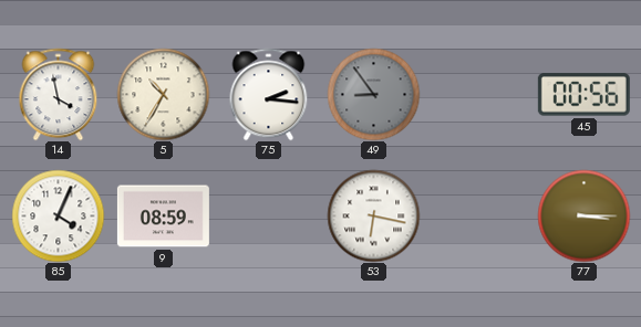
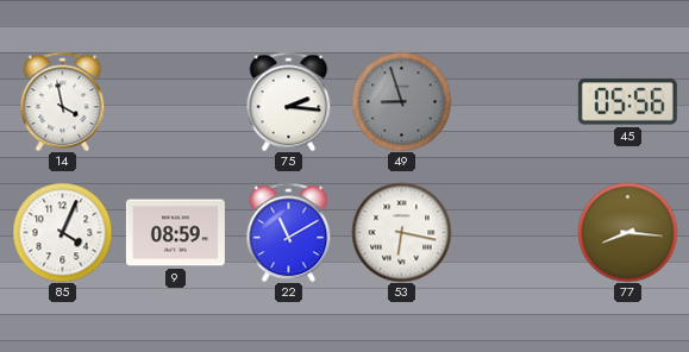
5: 10:35 -> none (163, 94)
49: 8:54 -> 8:57 (401, 101)
45: 00:56 -> 05:56 (627, 102)
22: none -> 11:10 (289, 232)
77: 3:15 -> 8:16 (627, 232)
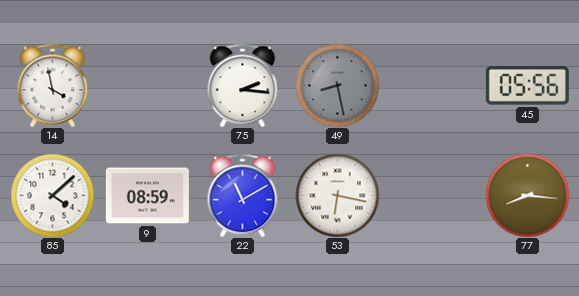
49: 8:57 -> 8:28 (337, 85)
85: 4:04 -> 4:08 (52, 195)
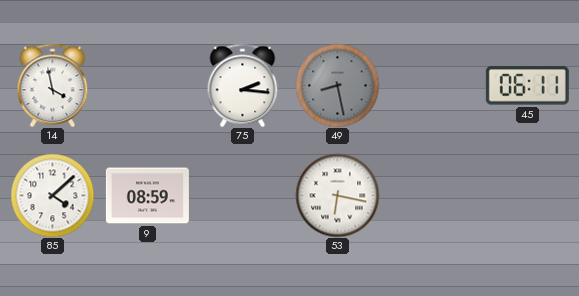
45: 05:56 -> 06:11 (527, 86)
22: 11:10 -> none (243, 195)
77: 8:16 -> none (527, 195)
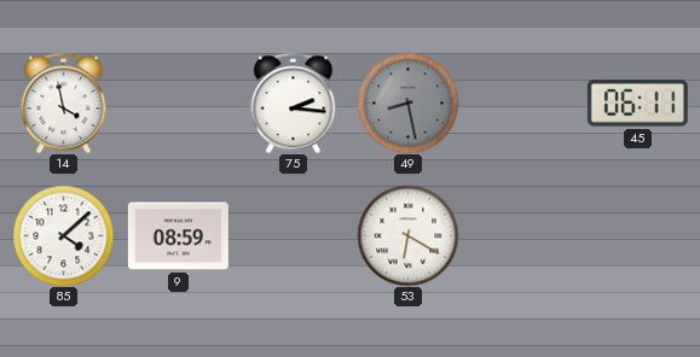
53: 6:17 -> 6:20 (407, 235)
